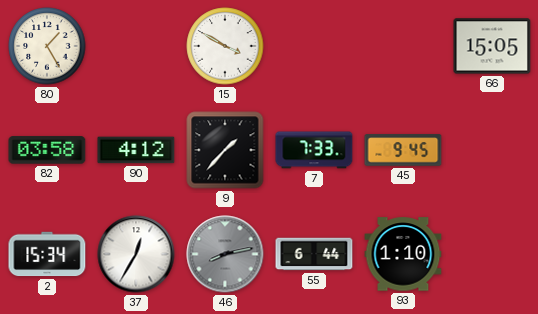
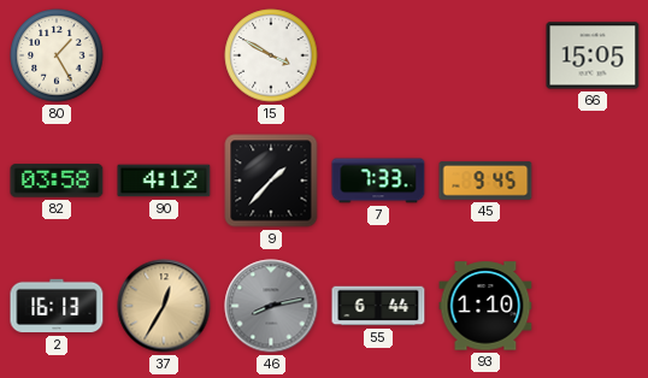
2: 15:34 -> 16:13 (57, 306)
37 dial: white -> champagne (164, 306)
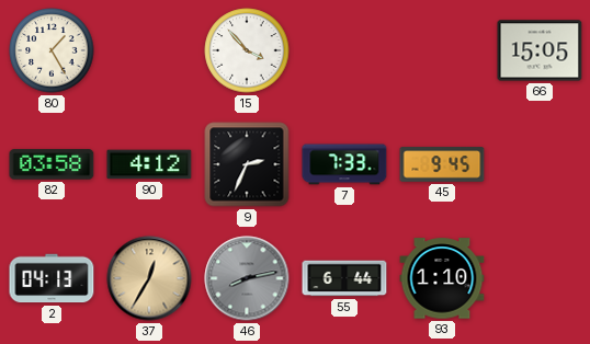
15: 3:50 -> 3:53 (247, 50)
9: 1:37 -> 2:34 (247, 164)
2: 16:13 -> 04:13 (52, 278)
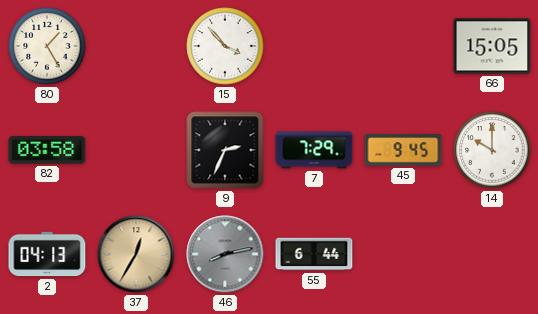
90: 4:12 -> none (149, 164)
7: 7:33 -> 7:29 (314, 150)
14: none -> 10:00 (492, 150)
93: 1:10 -> none (442, 278)
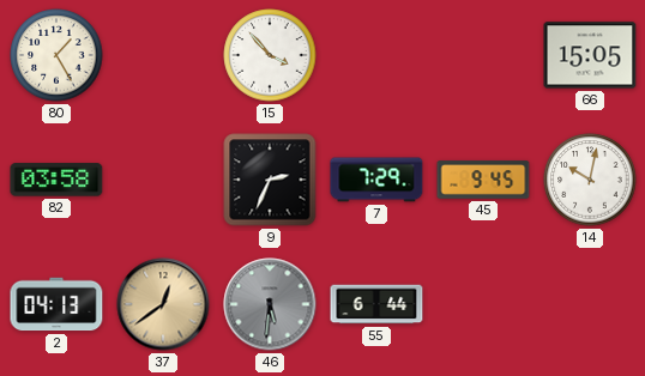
14: 10:00 -> 10:02 (590, 180)
37: 12:35 -> 12:39 (163, 304)
46: 8:13 -> 5:31 (270, 304)
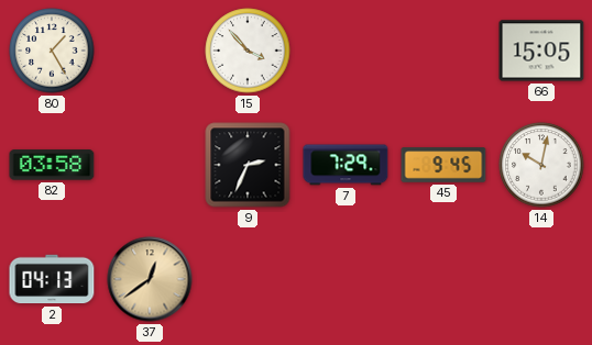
46: 5:31 -> none (270, 304)
55: 6:44 -> none (376, 304)
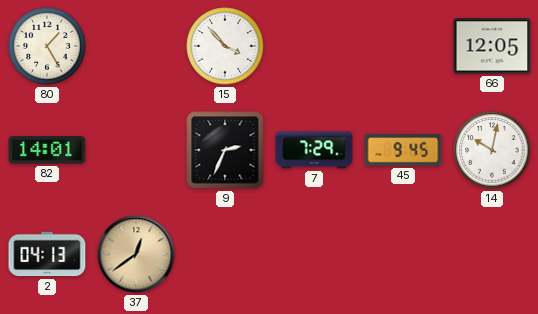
66: 15:05 -> 12:05 (492, 46)
82: 03:58 -> 14:01 (47, 150)
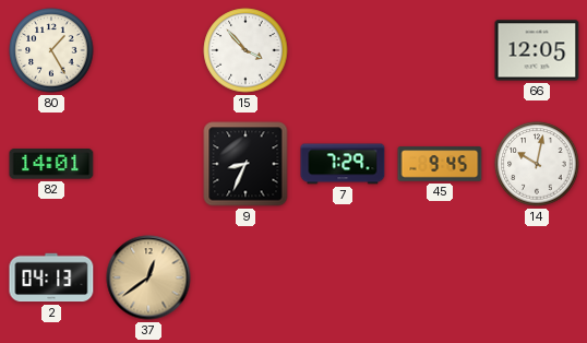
9: 2:34 -> 8:34 (245, 164)
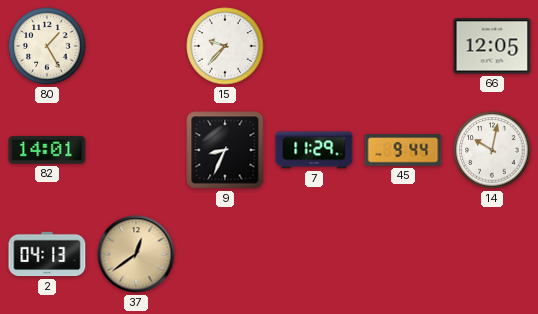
15: 3:53 -> 9:37 (225, 46)
7: 7:29 -> 11:29 (314, 150)
45: 9:45 -> 9:44 (403, 150)
